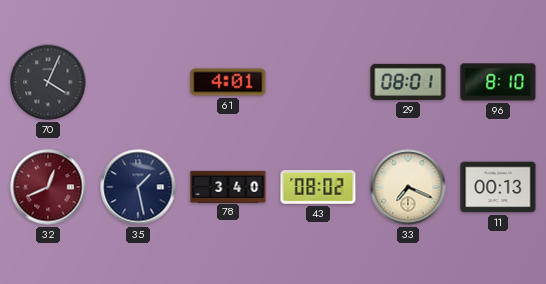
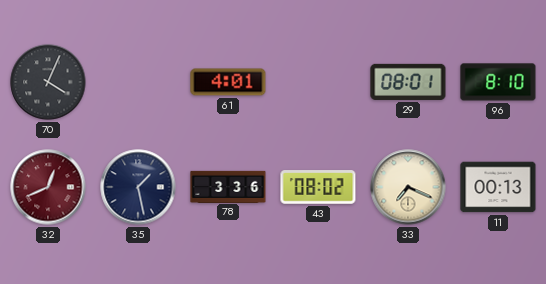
78: 3:40 -> 3:36 (228, 186)
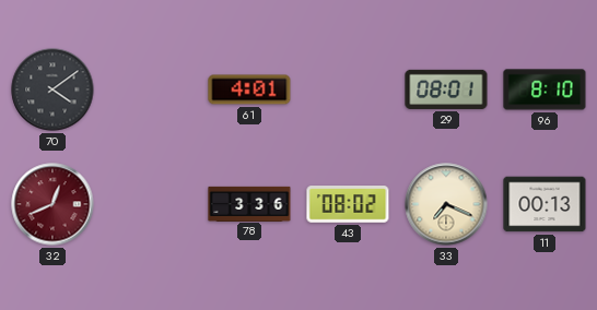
70: 4:04 -> 4:09 (52, 90)
35: 1:28 -> none (138, 187)
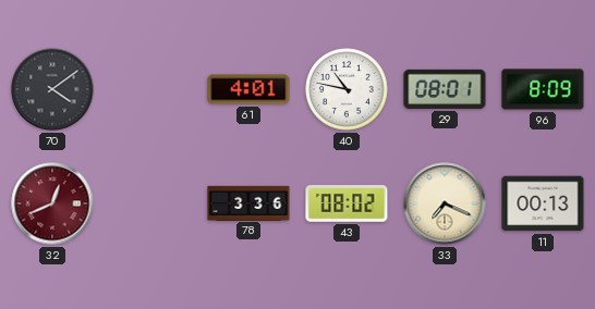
40: none -> 10:47 (347, 89)
96: 8:10 -> 8:09 (543, 89)
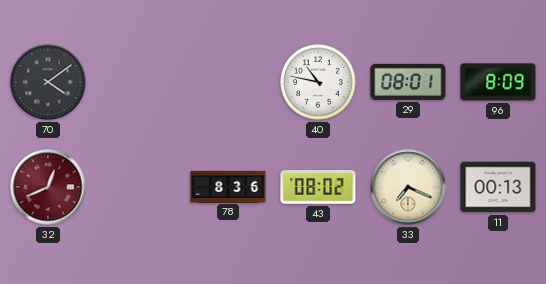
61: 4:01 -> none (248, 89)
78: 3:36 -> 8:36 (228, 186)
